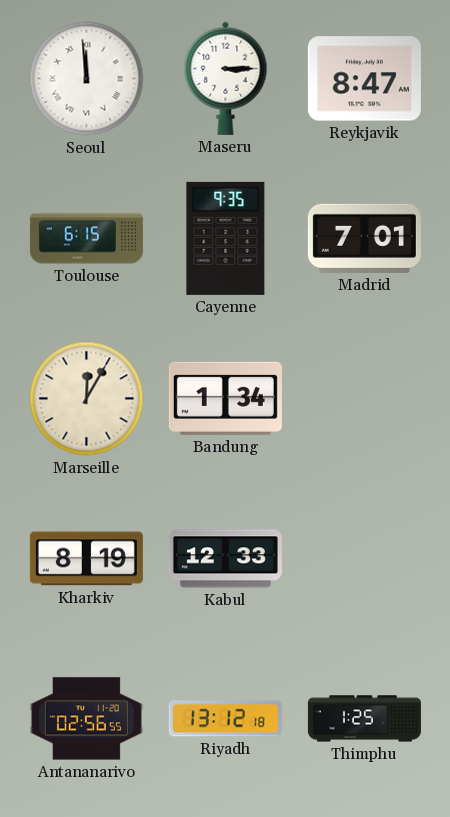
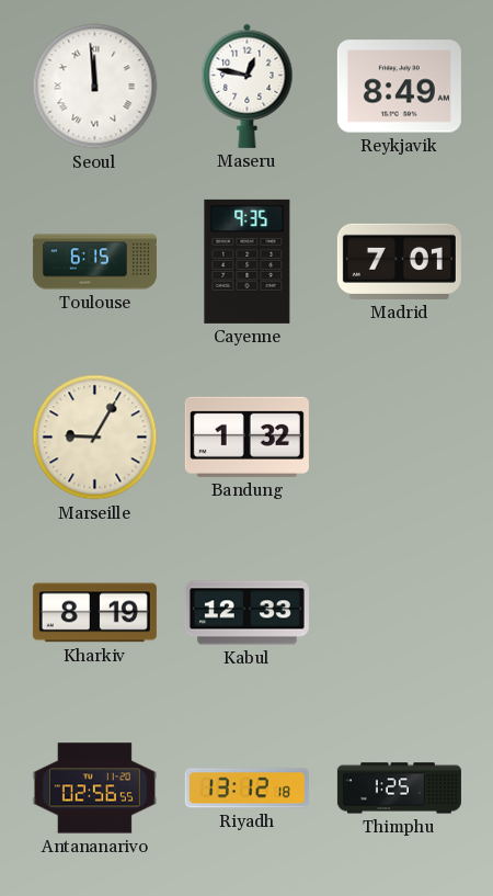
Maseru: 3:15 -> 12:47 (248, 86)
Reykjavik: 8:47 -> 8:49 (399, 87)
Marseille: 12:05 -> 9:05 (95, 438)
Bandung: 1:34 -> 1:32 (246, 436)
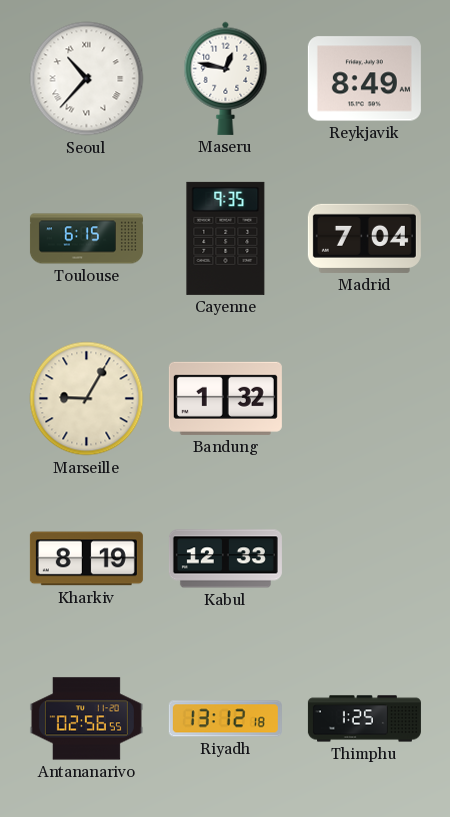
Seoul: 11:59 -> 10:37 (87, 79)
Madrid: 7:01 -> 7:04 (364, 238)
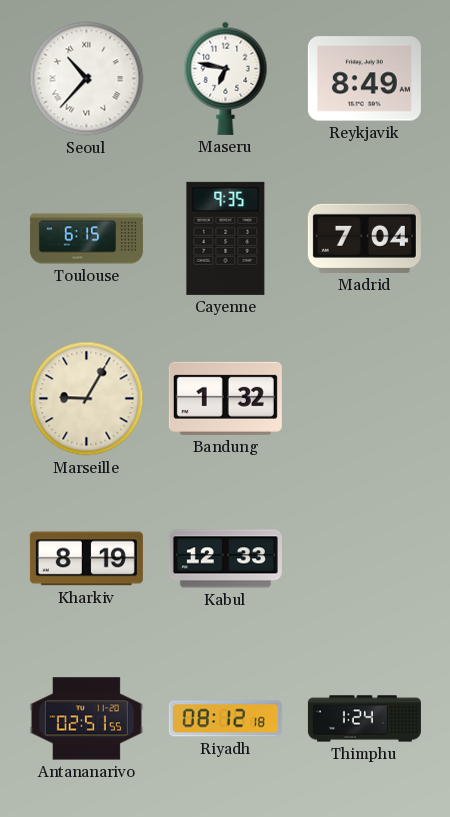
Maseru: 12:47 -> 6:47 (226, 78)
Antananarivo: 02:56 -> 02:51 (86, 719)
Riyadh: 13:12 -> 08:12 (225, 719)
Thimphu: 1:25 -> 1:24 (364, 719)
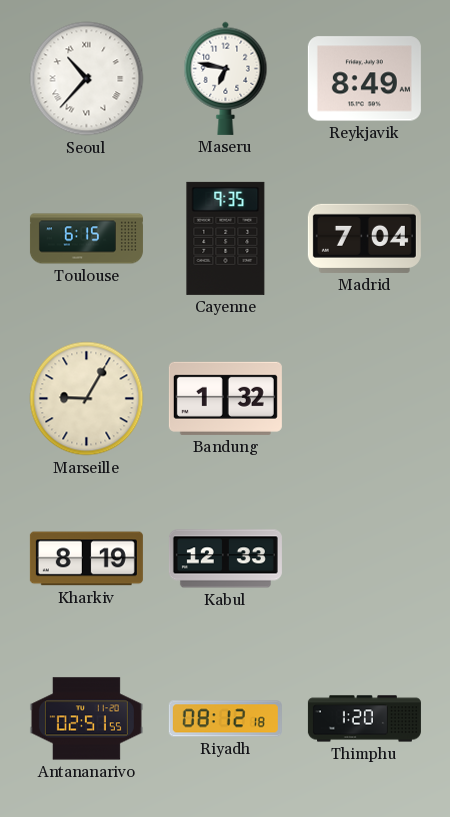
Thimphu: 1:24 -> 1:20 (364, 719)
